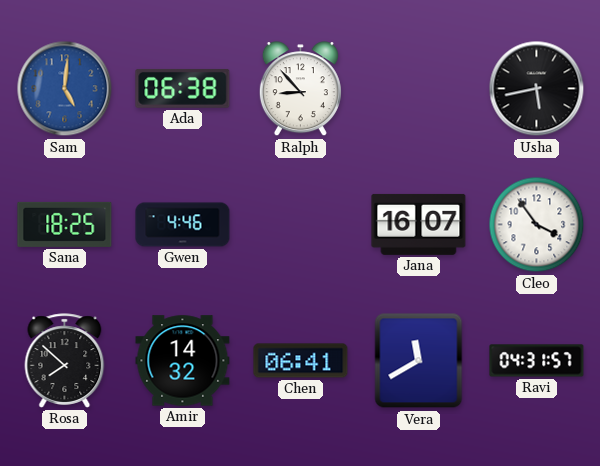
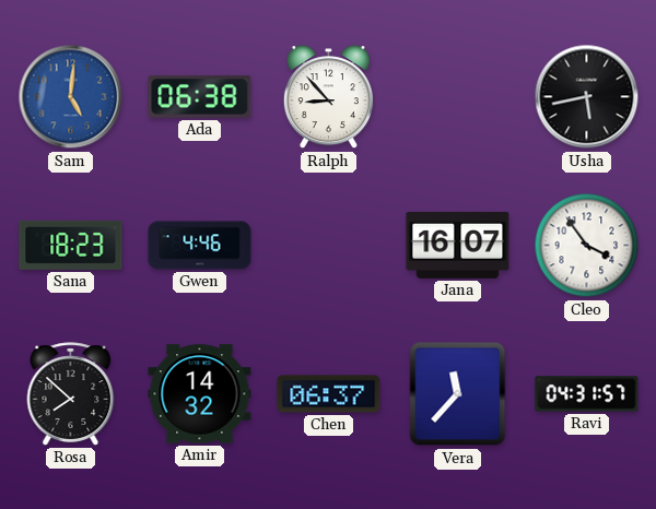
Sana: 18:25 -> 18:23 (71, 245)
Chen: 06:41 -> 06:37 (329, 394)
Vera: 11:40 -> 11:37 (458, 394)
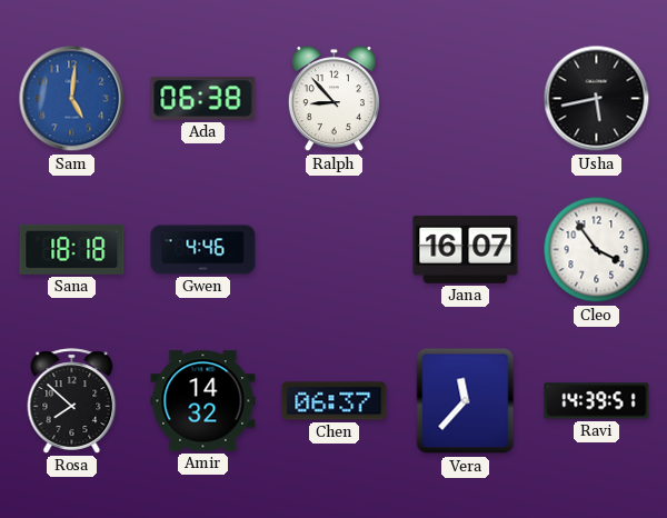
Sana: 18:23 -> 18:18 (72, 249)
Ravi: 04:31 -> 14:39 (597, 401)
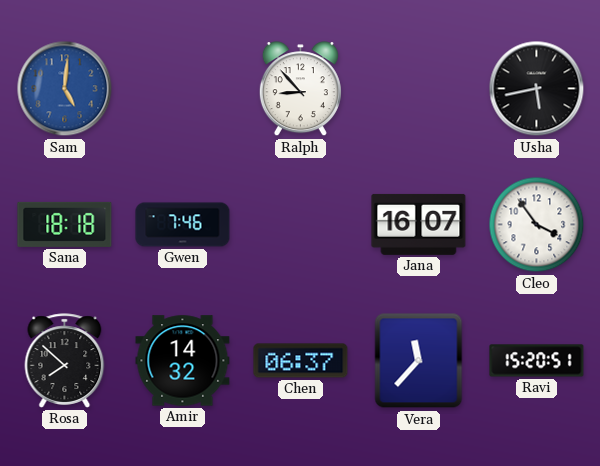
Ada: 06:38 -> none (203, 98)
Gwen: 4:46 -> 7:46 (183, 225)
Ravi: 14:39 -> 15:20 (537, 361)
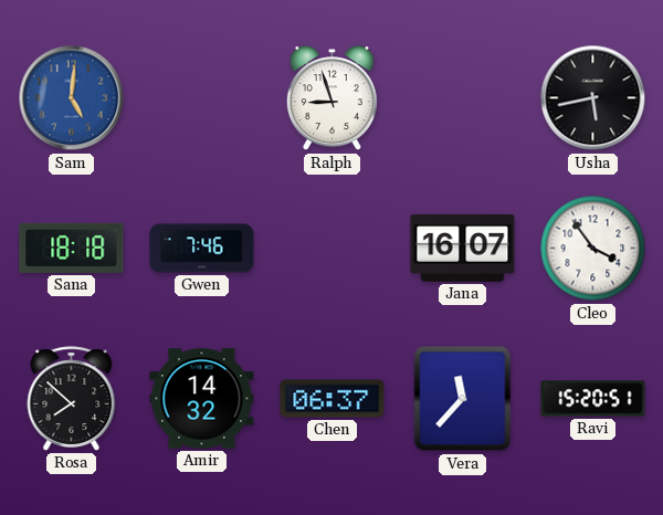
Ralph: 8:53 -> 8:57 (331, 98)
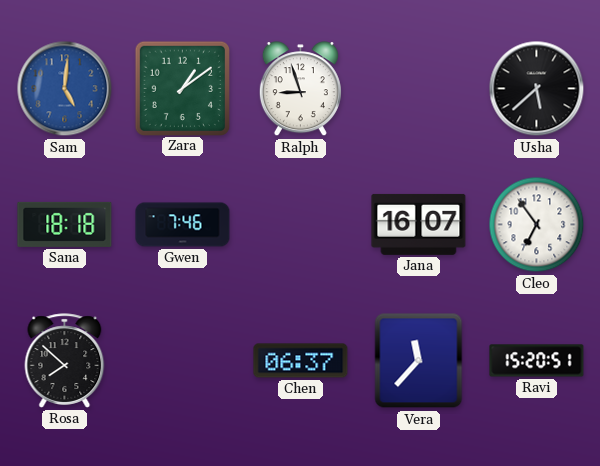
Zara: none -> 1:09 (182, 88)
Usha: 5:43 -> 5:38 (537, 89)
Cleo: 3:54 -> 6:54 (537, 225)
Amir: 14:32 -> none (202, 399)
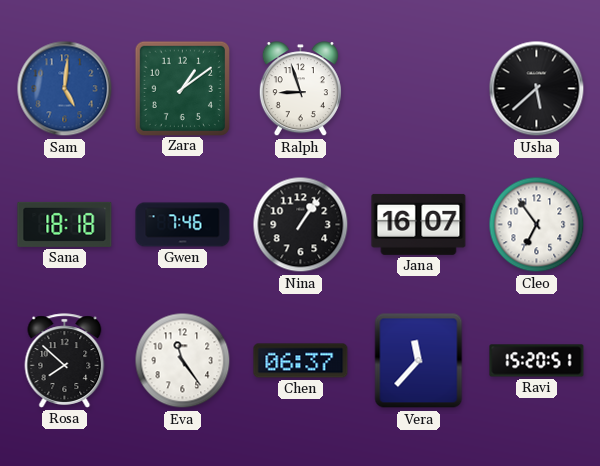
Nina: none -> 1:06 (301, 225)
Eva: none -> 11:24 (183, 361)
